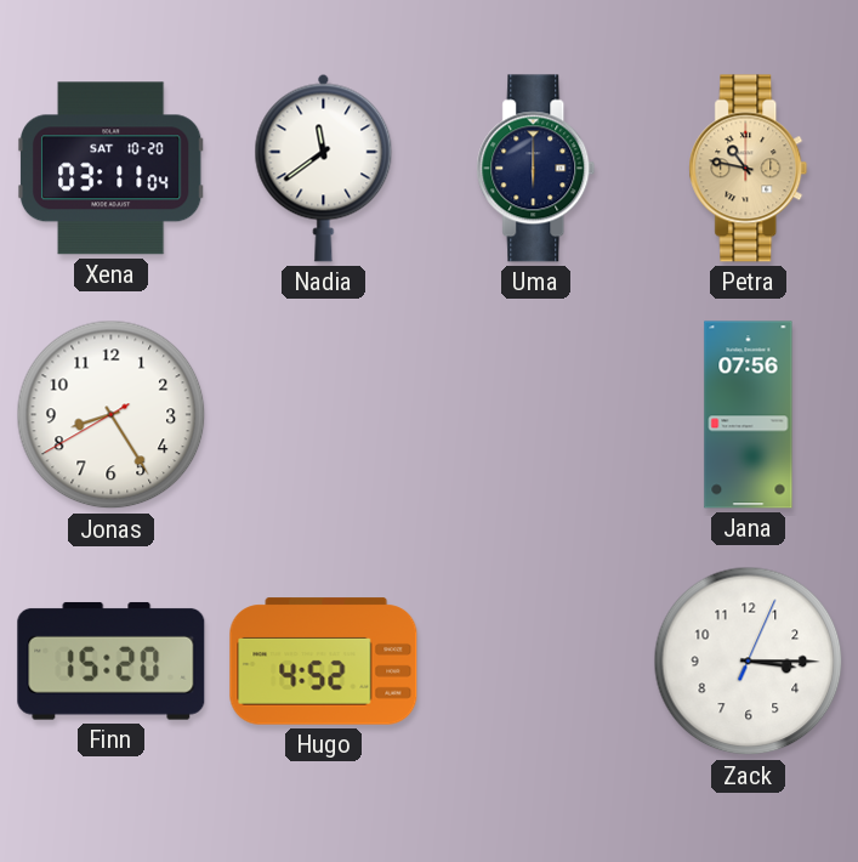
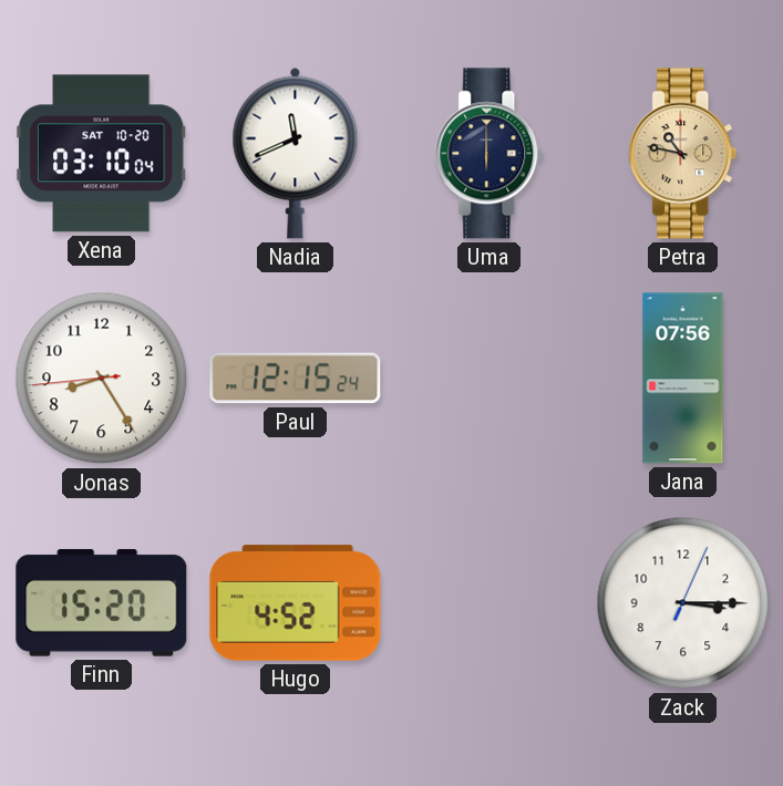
Xena: 03:11 -> 03:10 (101, 154)
Nadia: 11:39 -> 11:41 (296, 153)
Jonas: 8:24:40 -> 8:24:44 (102, 379)
Paul: none -> 12:15 (296, 379)
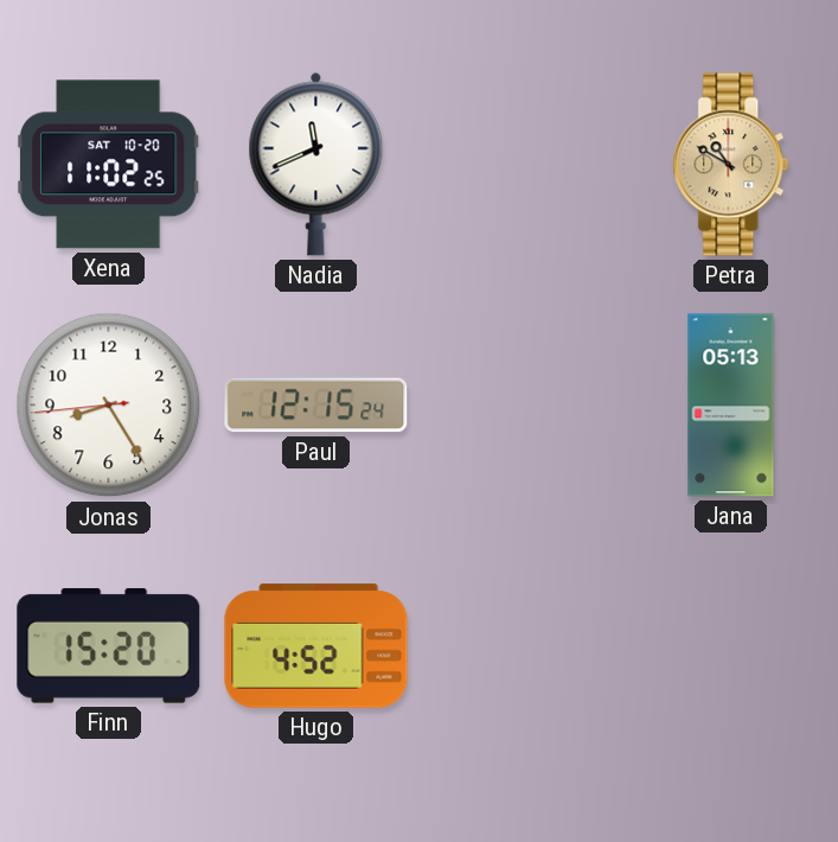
Xena: 03:10 -> 11:02 (108, 165)
Uma: 6:00 -> none (490, 154)
Petra: 10:47 -> 10:50 (731, 165)
Jana: 07:56 -> 05:13 (731, 406)
Zack: 3:15 -> none (683, 603)
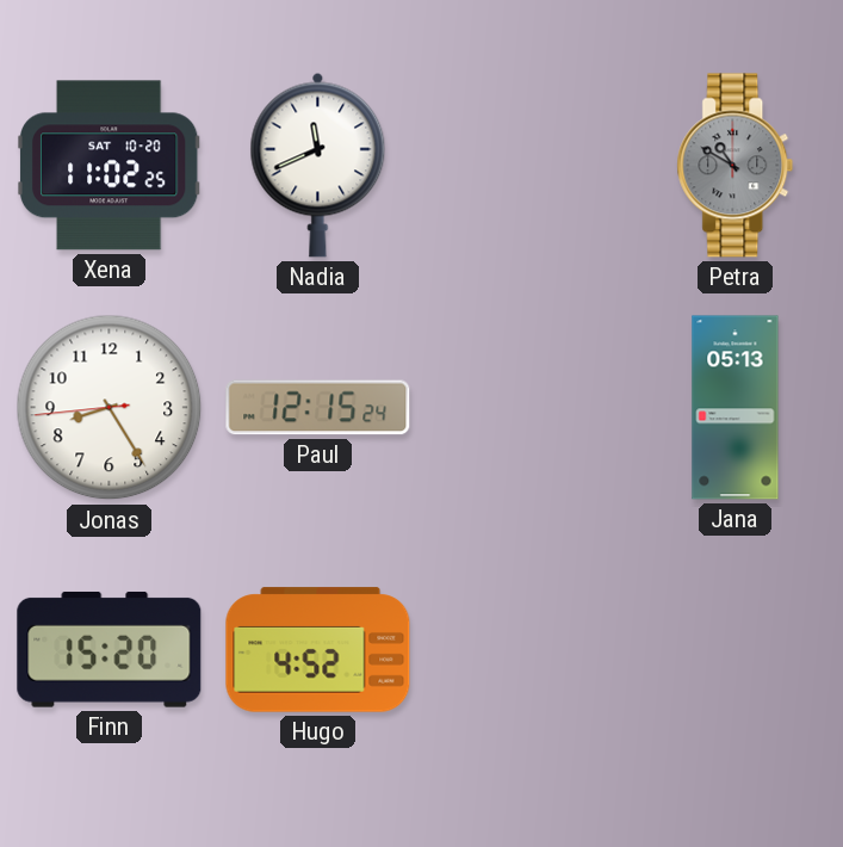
Petra dial: champagne -> grey (736, 166)
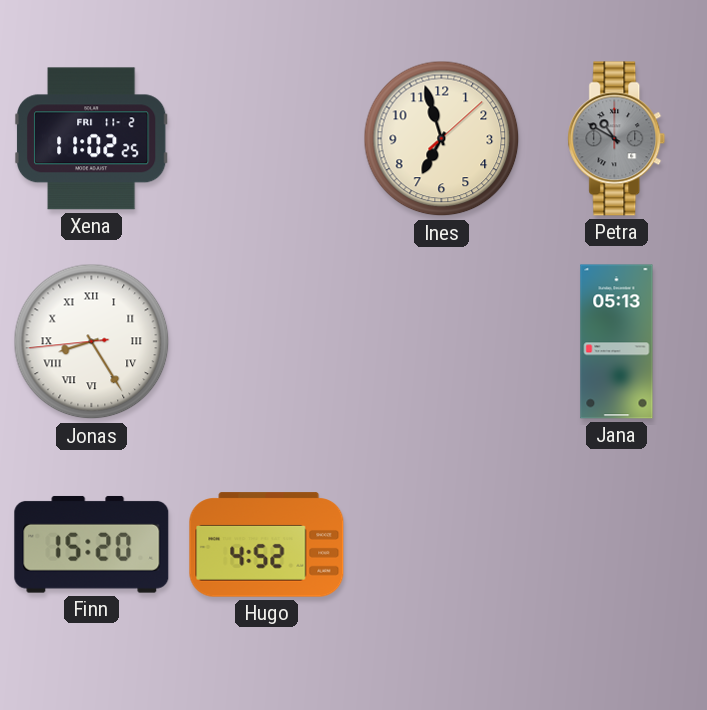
Xena date: SAT 10-20 -> FRI 11-2 (91, 139)
Nadia: 11:41 -> none (318, 165)
Ines: none -> 6:57 (442, 139)
Jonas numerals: Arabic -> Roman (92, 342)
Paul: 12:15 -> none (318, 408)
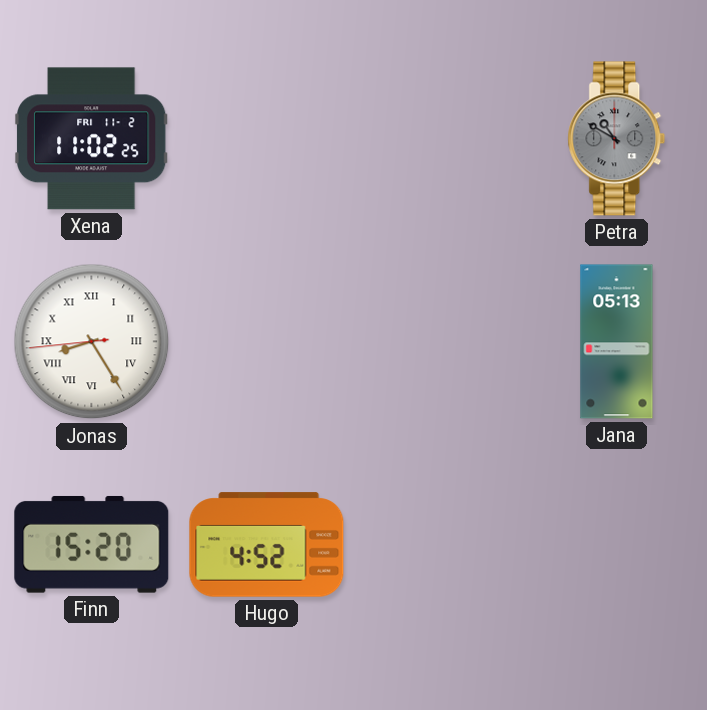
Ines: 6:57 -> none (442, 139)
